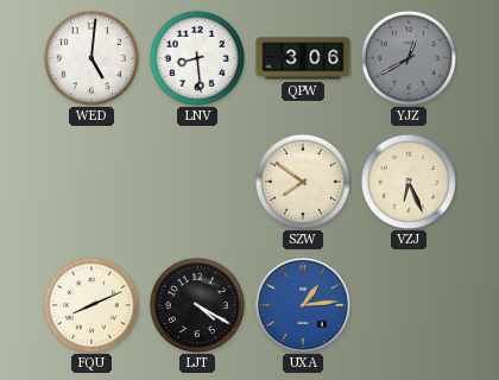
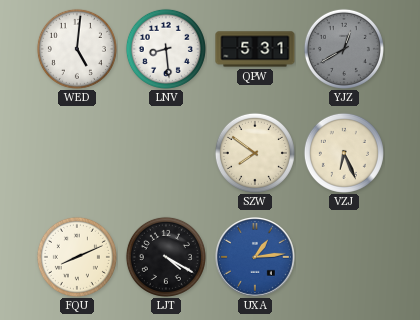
QPW: 3:06 -> 5:31 (255, 49)
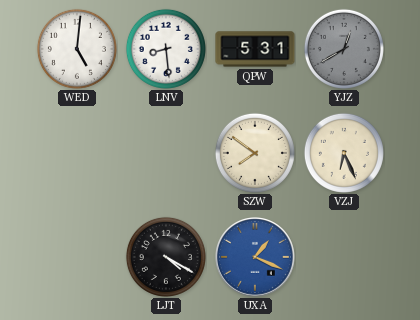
FQU: 8:11 -> none (77, 257)
UXA: 1:14 -> 1:19 (256, 258)
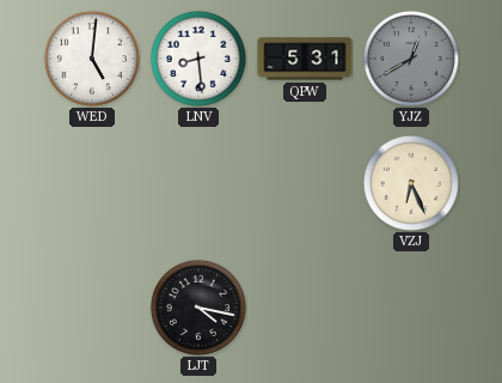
SZW: 7:51 -> none (255, 153)
LJT: 4:20 -> 4:17 (198, 308)
UXA: 1:19 -> none (256, 258)
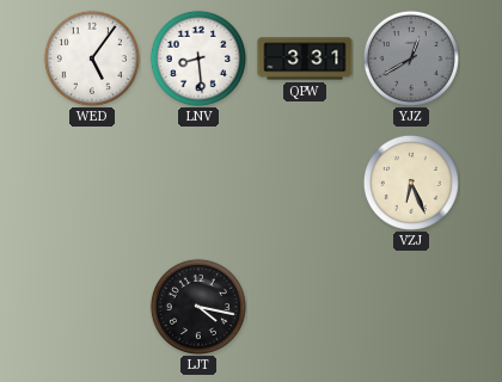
WED: 5:01 -> 5:06 (92, 58)
QPW: 5:31 -> 3:31 (305, 58)
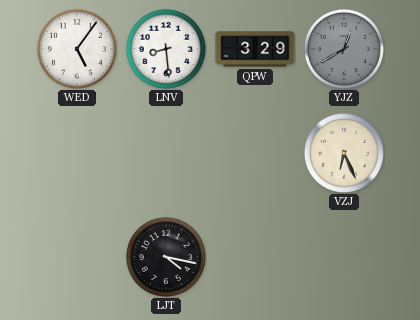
QPW: 3:31 -> 3:29 (255, 49)
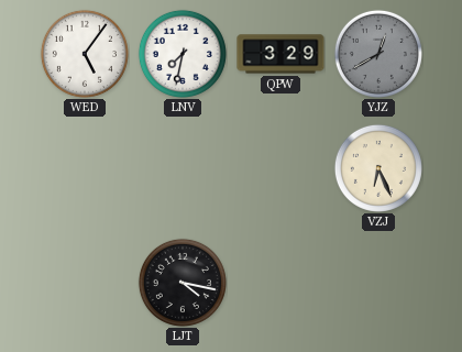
LNV: 8:29 -> 7:32 (183, 54)
